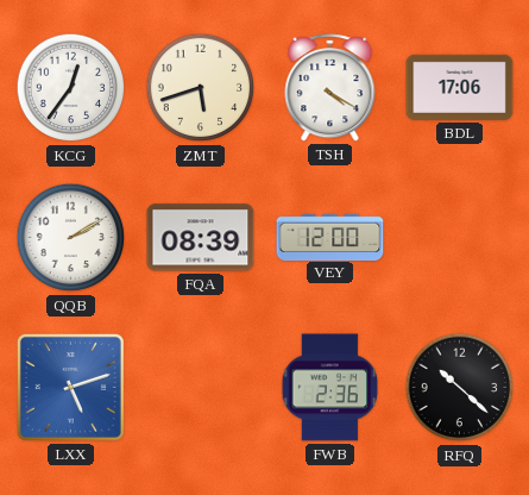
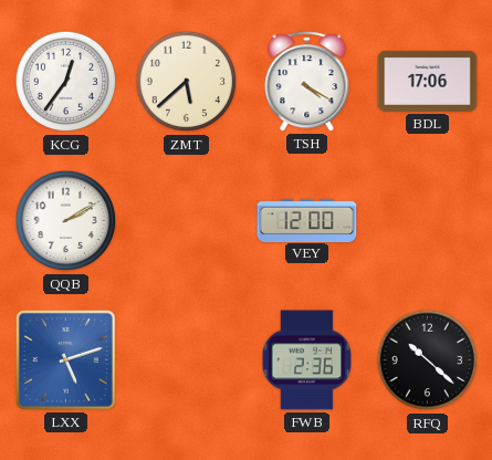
ZMT: 5:42 -> 5:38 (187, 82)
FQA: 08:39 -> none (201, 238)
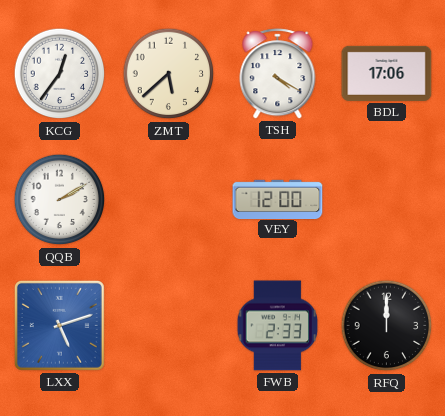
FWB: 2:36 -> 2:33 (278, 326)
RFQ: 10:22 -> 12:00 (387, 326)
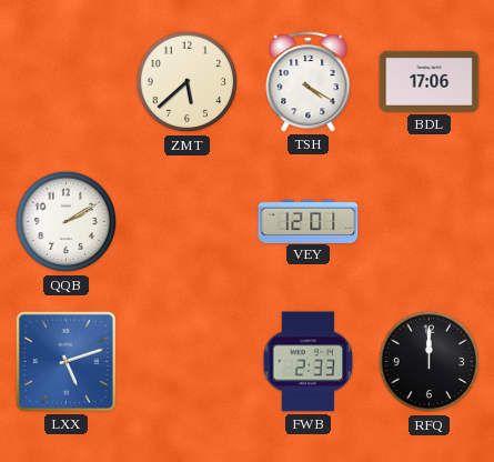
KCG: 12:36 -> none (60, 74)
VEY: 12:00 -> 12:01 (309, 221)
